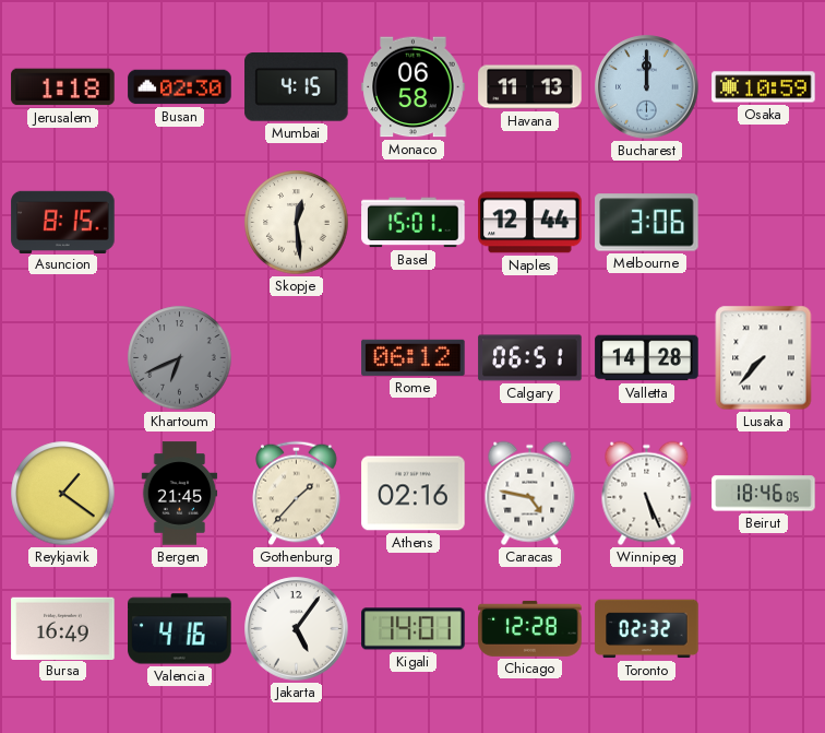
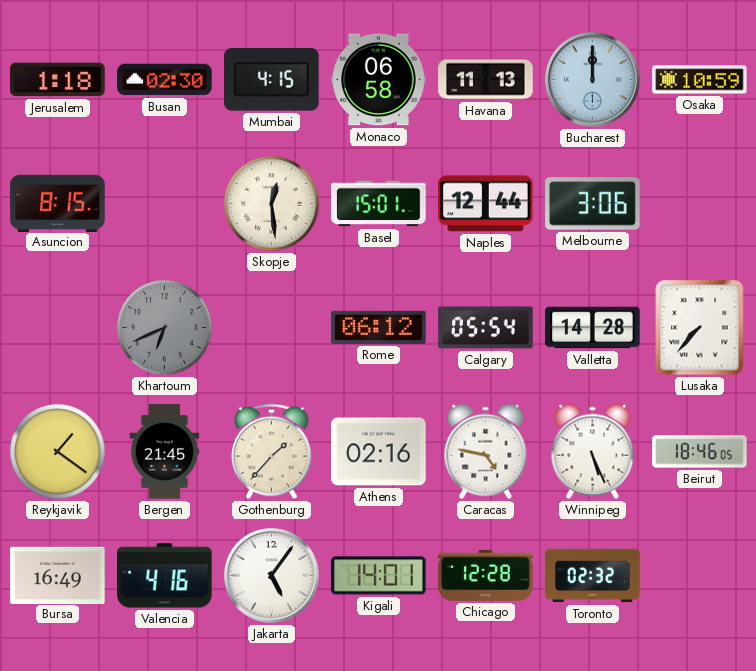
Calgary: 06:51 -> 05:54 (486, 328)
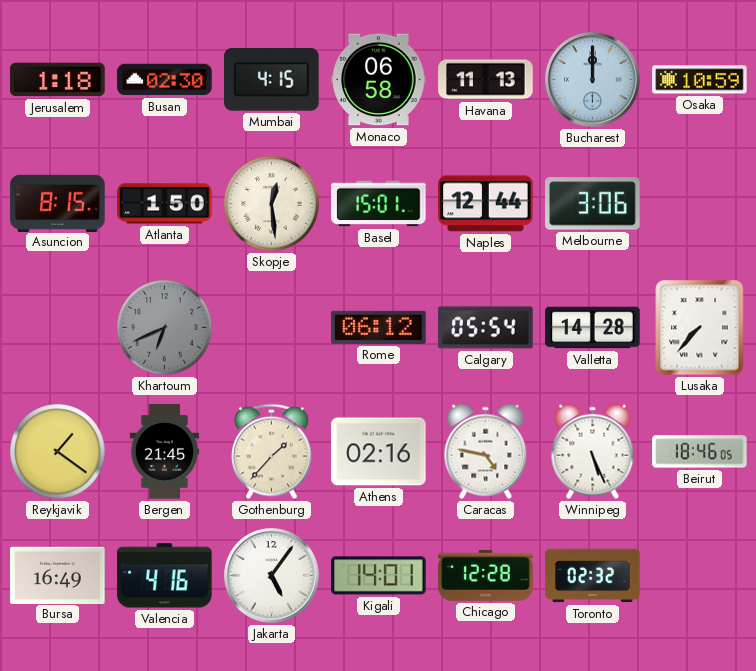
Atlanta: none -> 1:50 (165, 204)
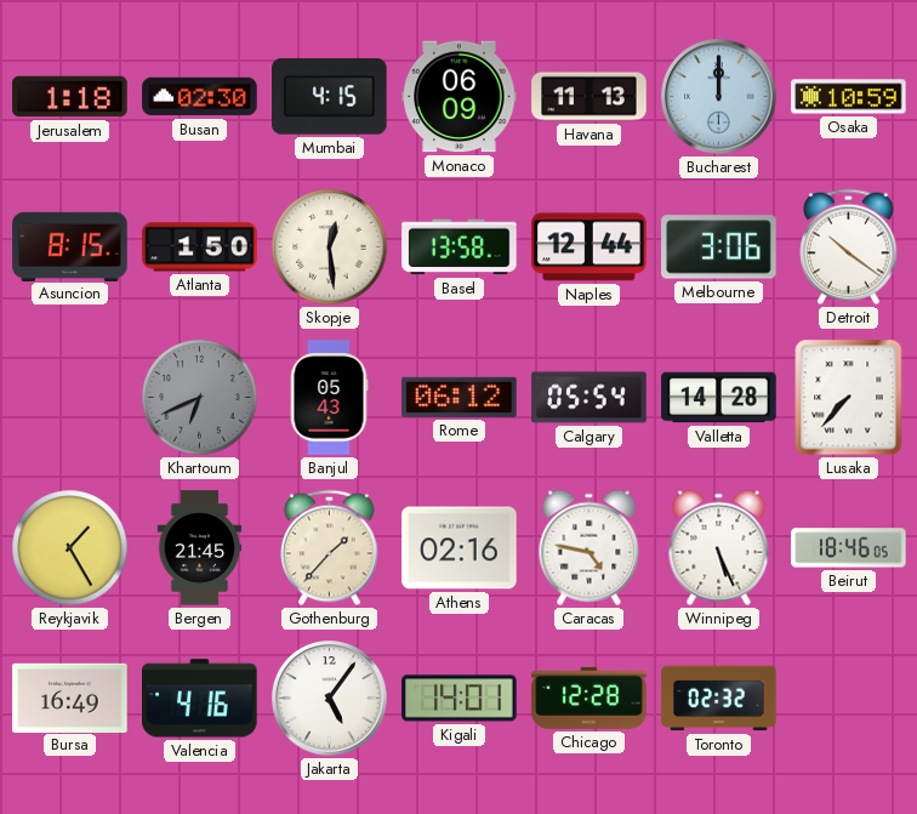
Monaco: 06:58 -> 06:09 (460, 97)
Basel: 15:01 -> 13:58 (460, 247)
Detroit: none -> 10:21 (849, 247)
Banjul: none -> 05:43 (329, 398)
Reykjavik: 1:21 -> 1:25 (70, 548)
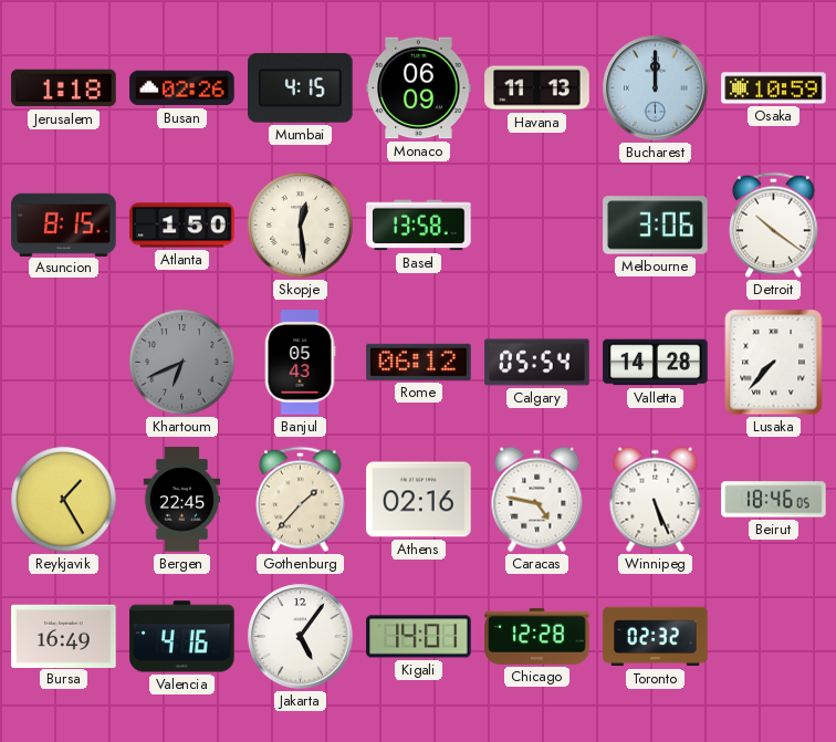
Busan: 02:30 -> 02:26 (182, 88)
Naples: 12:44 -> none (589, 247)
Bergen: 21:45 -> 22:45 (182, 500)
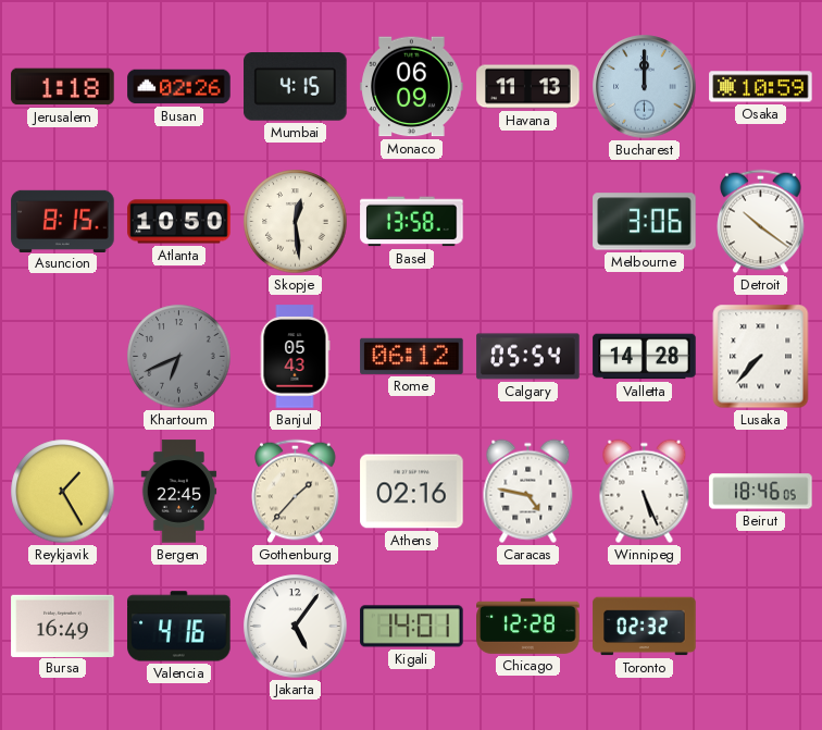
Atlanta: 1:50 -> 10:50 (179, 222)
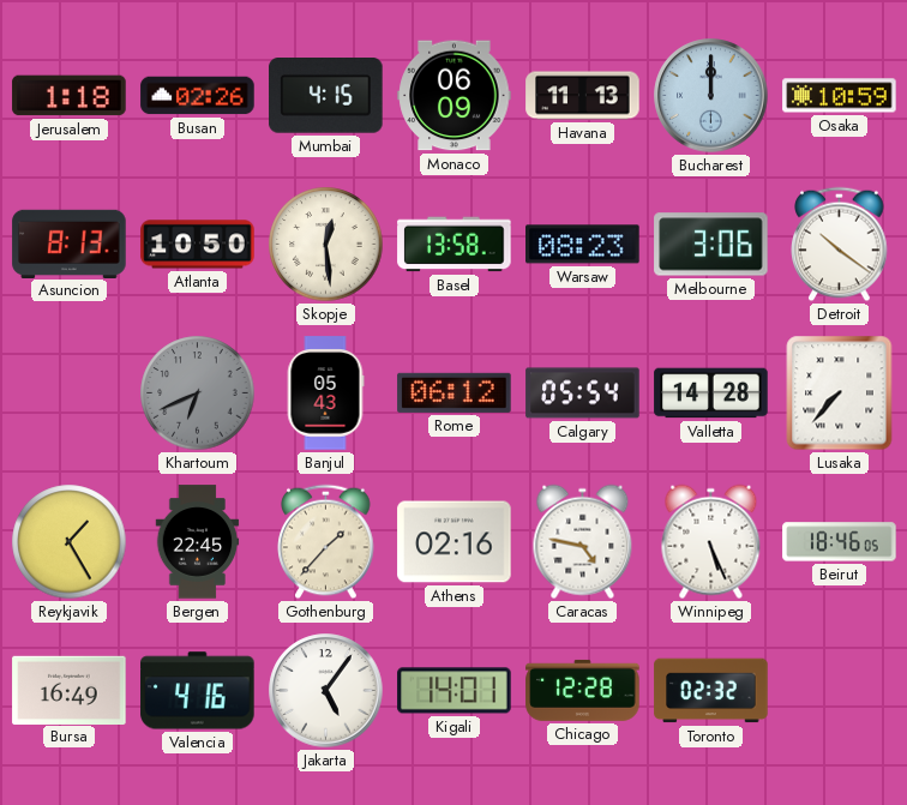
Asuncion: 8:15 -> 8:13 (70, 244)
Warsaw: none -> 08:23 (583, 245)
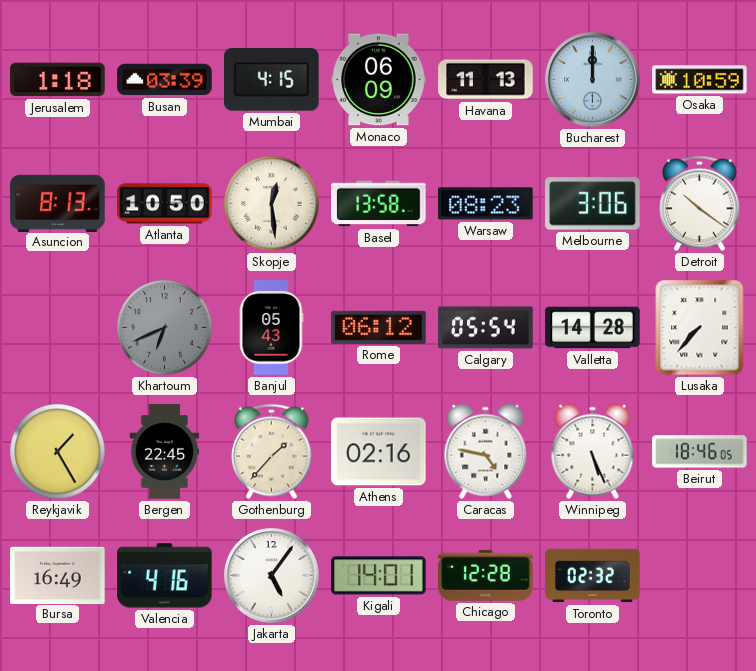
Busan: 02:26 -> 03:39 (165, 80)
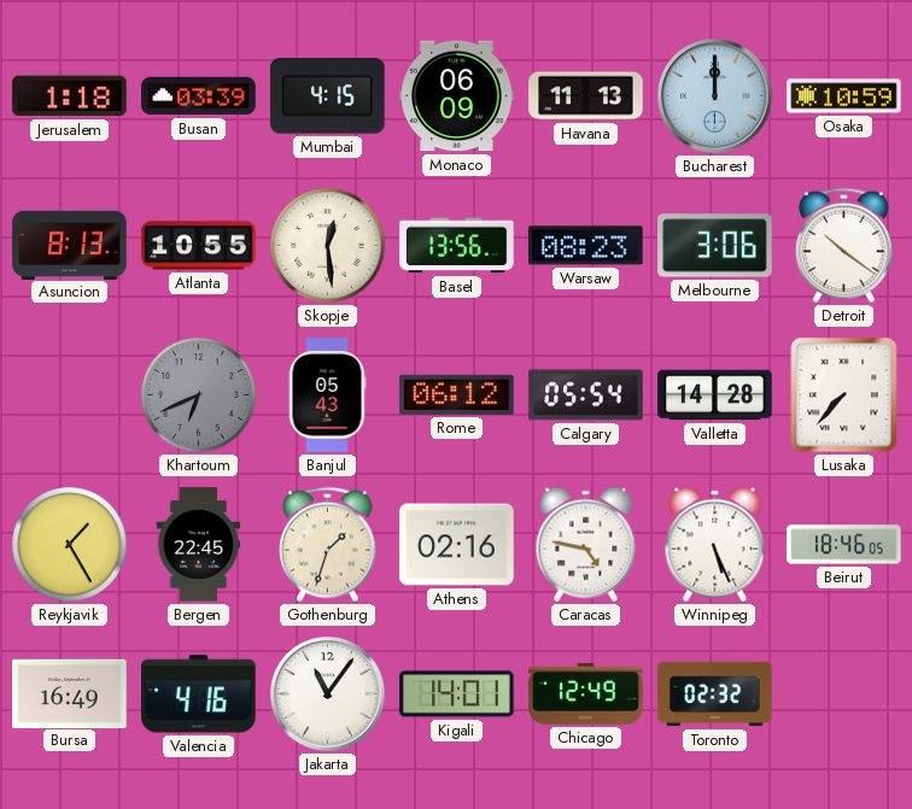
Atlanta: 10:50 -> 10:55 (199, 246)
Basel: 13:58 -> 13:56 (457, 246)
Gothenburg: 1:37 -> 1:33 (328, 545)
Jakarta: 5:06 -> 11:06 (328, 694)
Chicago: 12:28 -> 12:49 (586, 693)
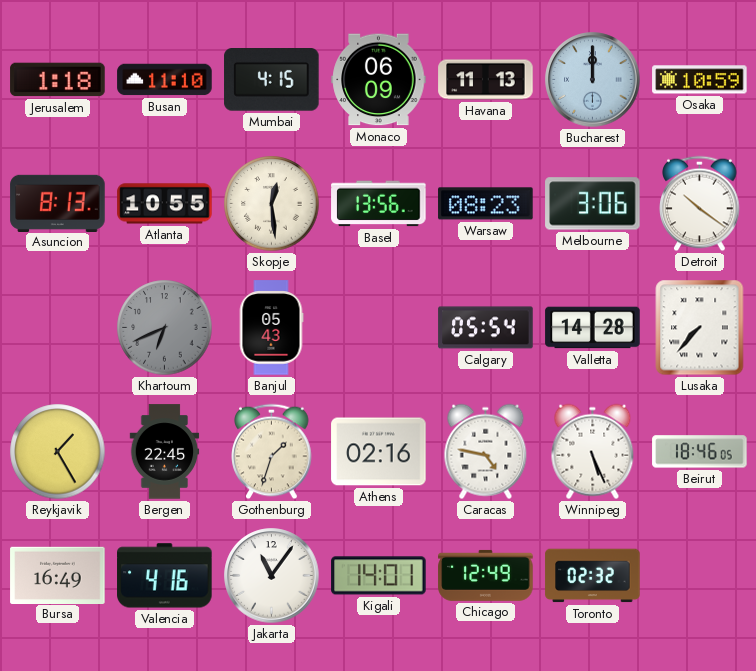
Busan: 03:39 -> 11:10 (165, 80)
Rome: 06:12 -> none (457, 394)
